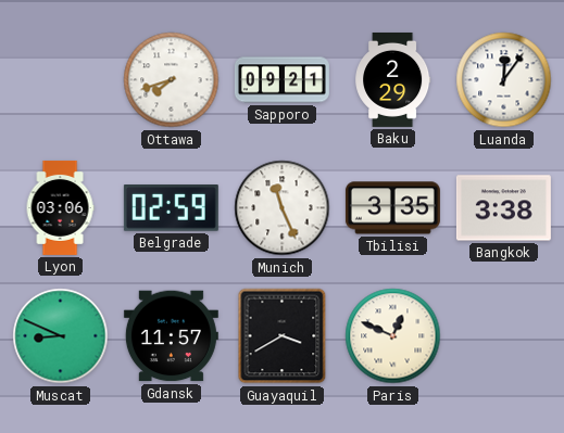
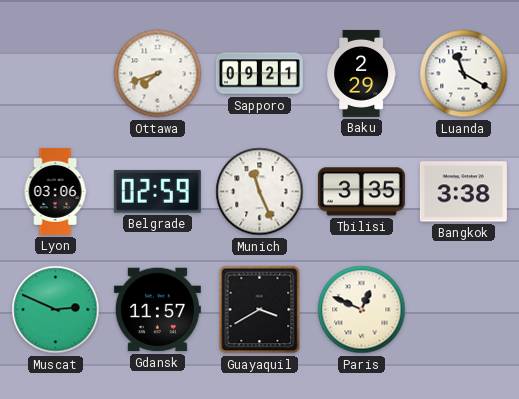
Luanda: 12:06 -> 11:20 (464, 74)
Muscat: 8:49 -> 2:49 (56, 310)
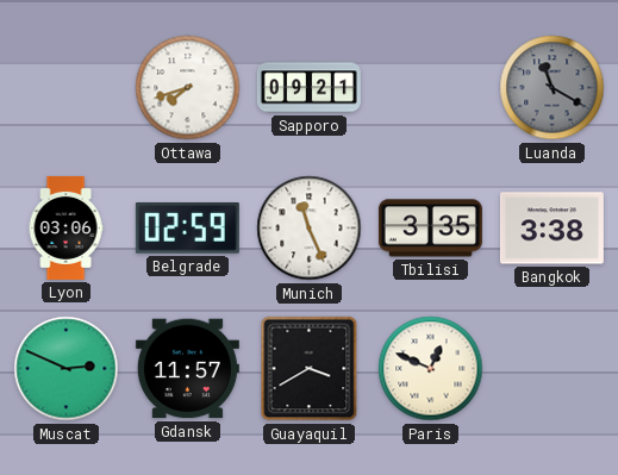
Baku: 2:29 -> none (362, 73)
Luanda dial: white -> grey (553, 88)
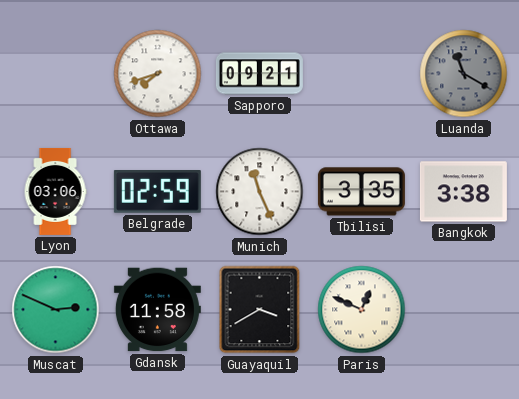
Gdansk: 11:57 -> 11:58 (157, 310)
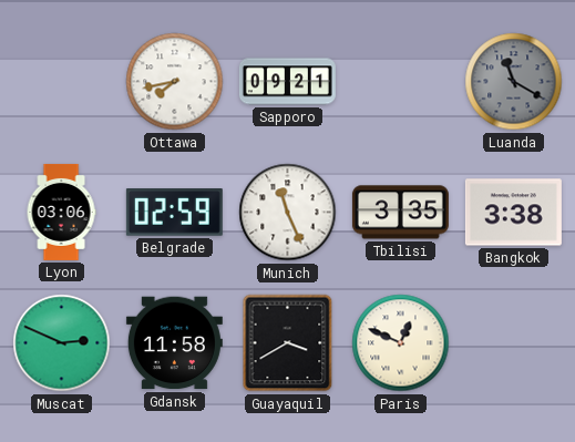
Ottawa: 7:42 -> 7:43 (175, 82)
